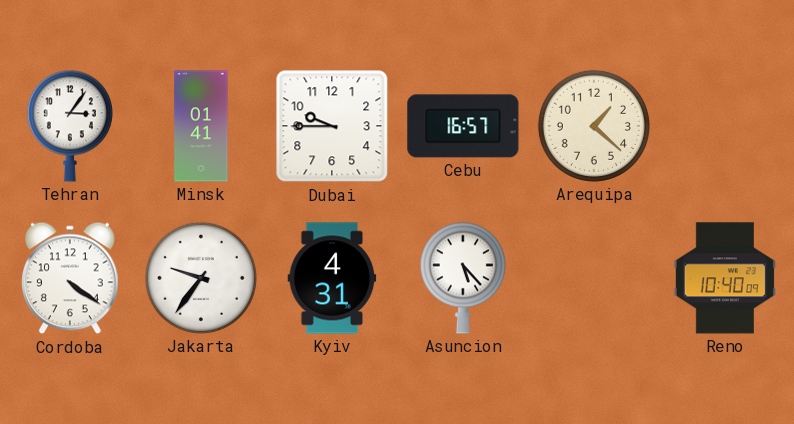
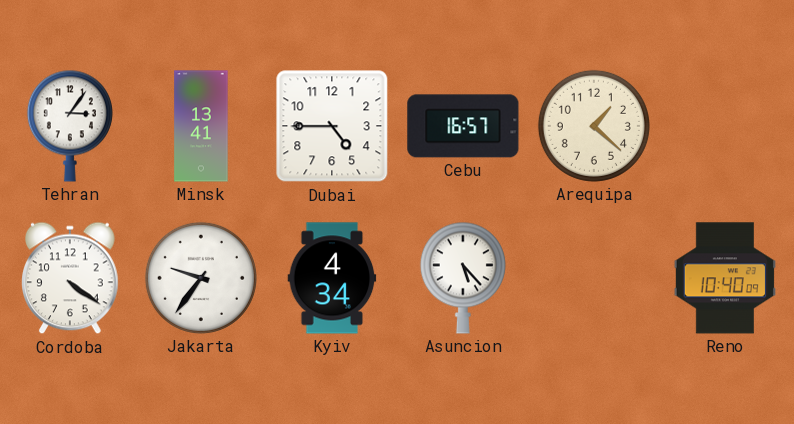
Minsk: 01:41 -> 13:41 (201, 126)
Dubai: 9:45 -> 4:45 (332, 126)
Kyiv: 4:31 -> 4:34 (332, 278)
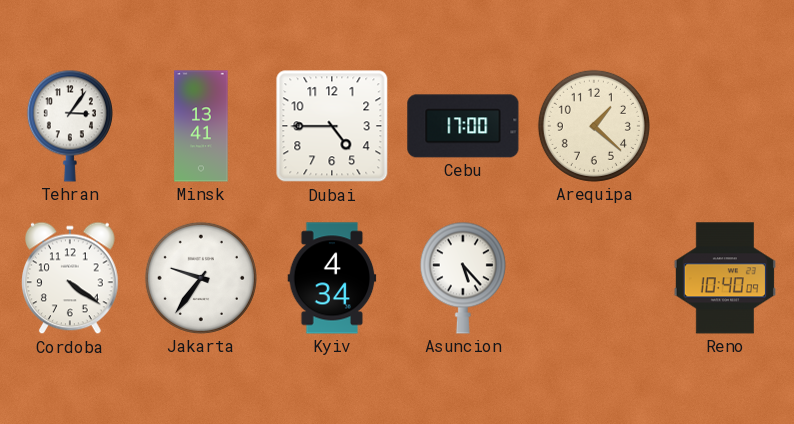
Cebu: 16:57 -> 17:00 (463, 126)
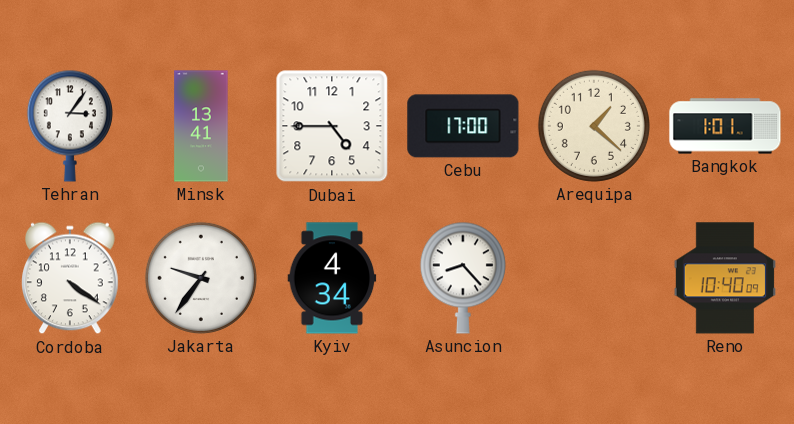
Bangkok: none -> 1:01 (725, 126)
Asuncion: 5:23 -> 8:23 (463, 278)
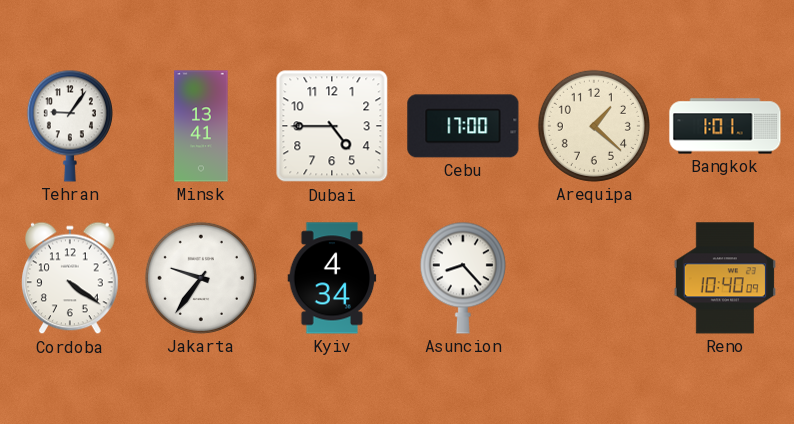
Tehran: 3:06 -> 9:06 (70, 126)
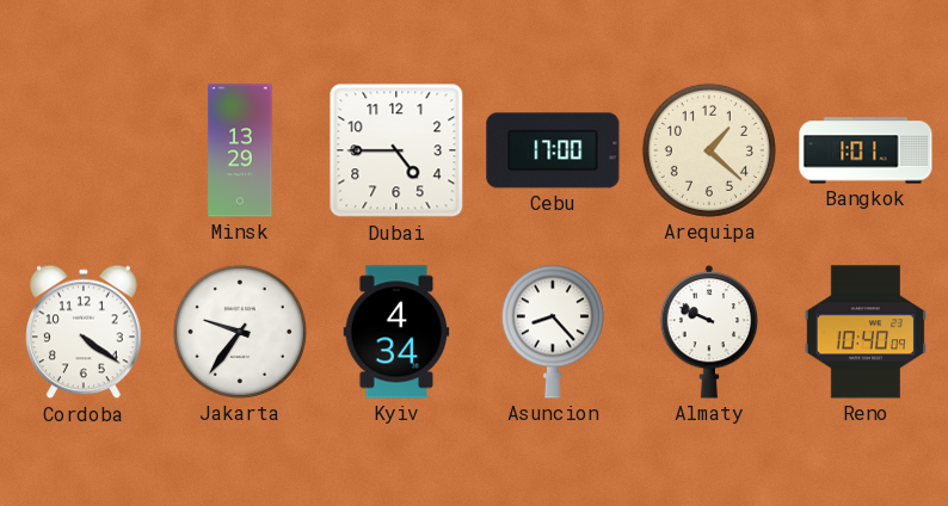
Tehran: 9:06 -> none (70, 126)
Minsk: 13:41 -> 13:29 (240, 150)
Almaty: none -> 9:49 (709, 333)
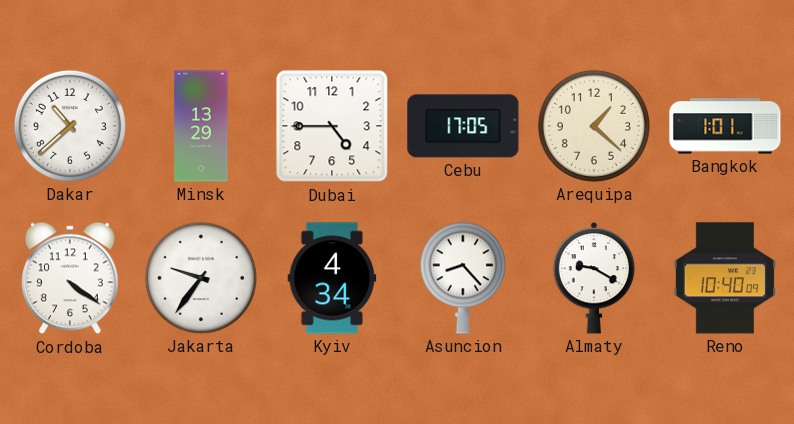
Dakar: none -> 10:38 (70, 126)
Cebu: 17:00 -> 17:05 (463, 126)
Almaty: 9:49 -> 9:20 (594, 279)
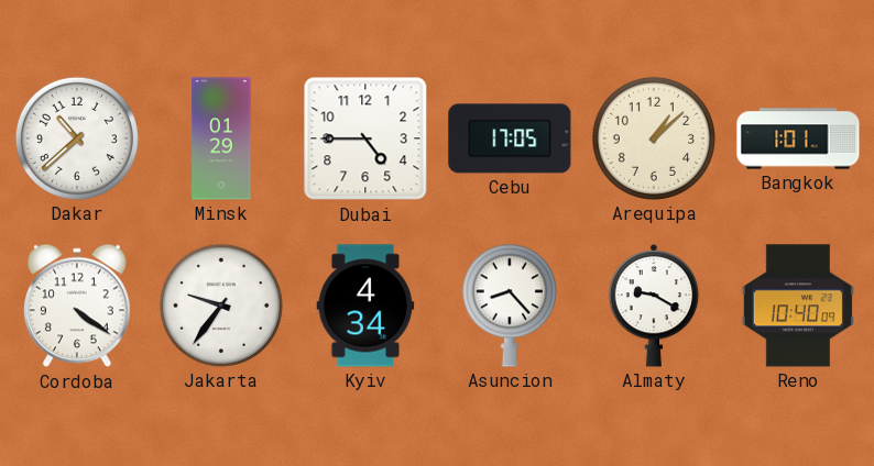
Minsk: 13:29 -> 01:29 (221, 138)
Arequipa: 1:22 -> 1:08 (654, 138)
